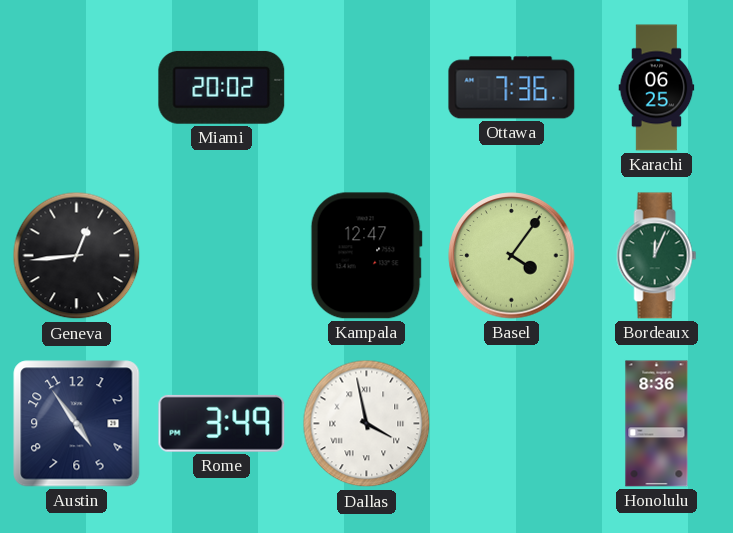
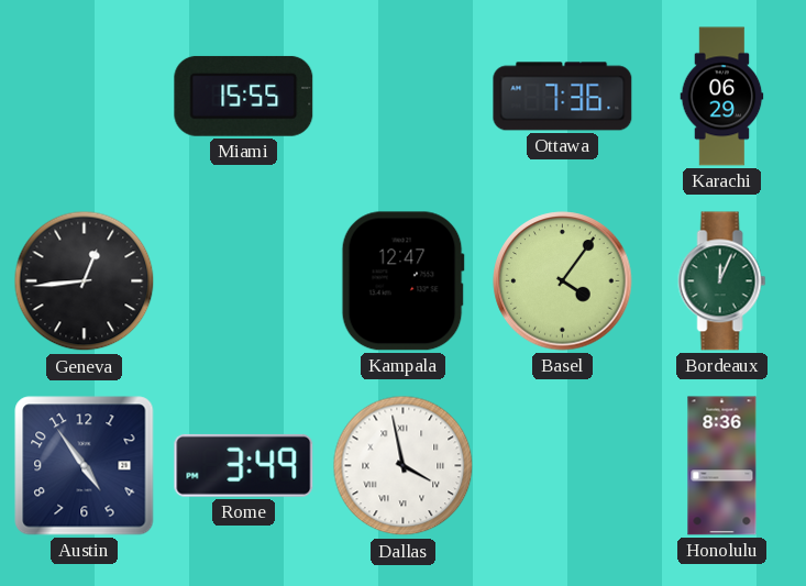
Miami: 20:02 -> 15:55 (244, 96)
Karachi: 06:25 -> 06:29 (722, 97)
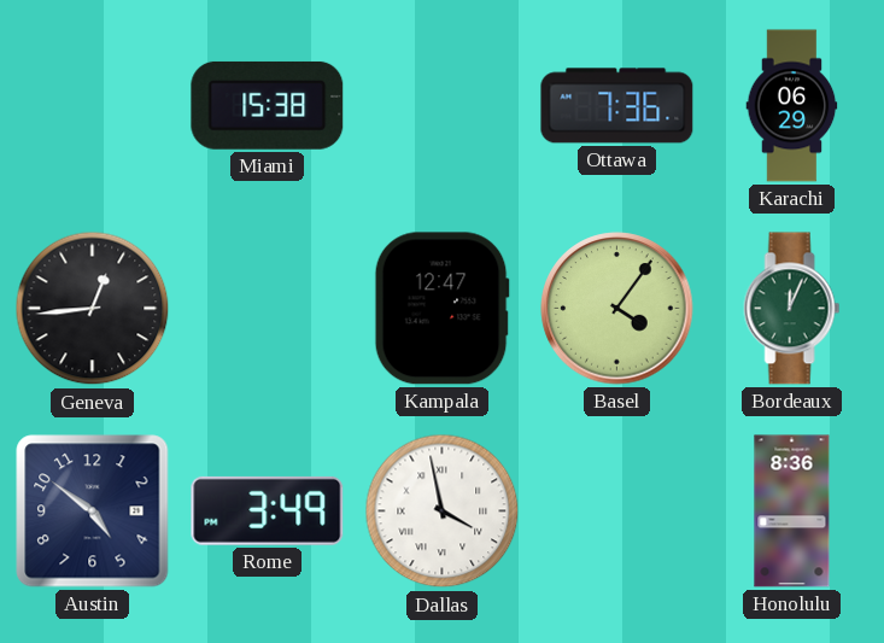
Miami: 15:55 -> 15:38 (268, 105)
Austin: 4:54 -> 4:51 (93, 512)
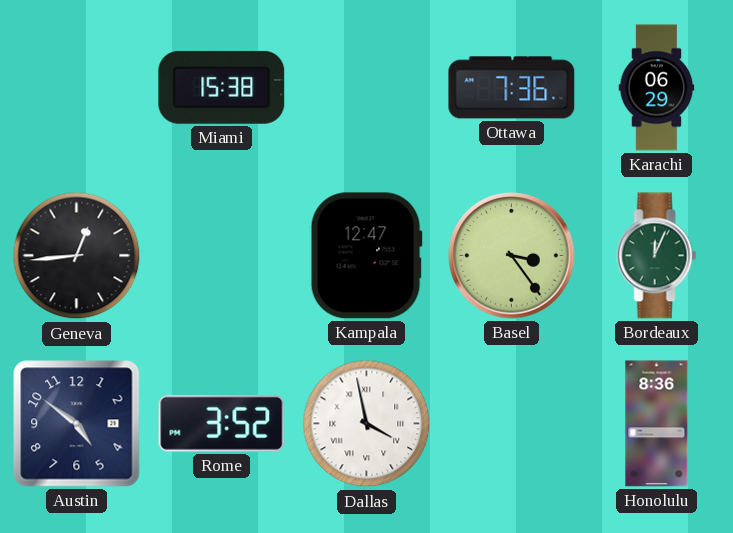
Basel: 4:06 -> 3:24 (512, 256)
Rome: 3:49 -> 3:52 (222, 423)
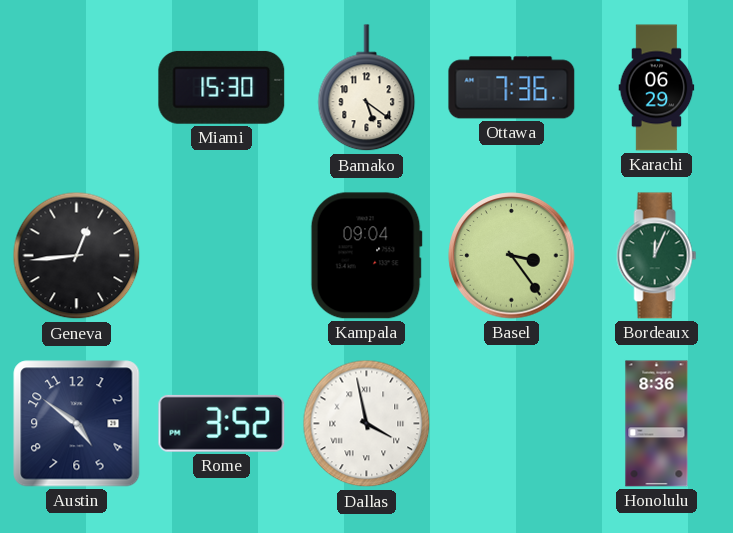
Miami: 15:38 -> 15:30 (222, 87)
Bamako: none -> 5:21 (367, 88)
Kampala: 12:47 -> 09:04 (366, 256)
